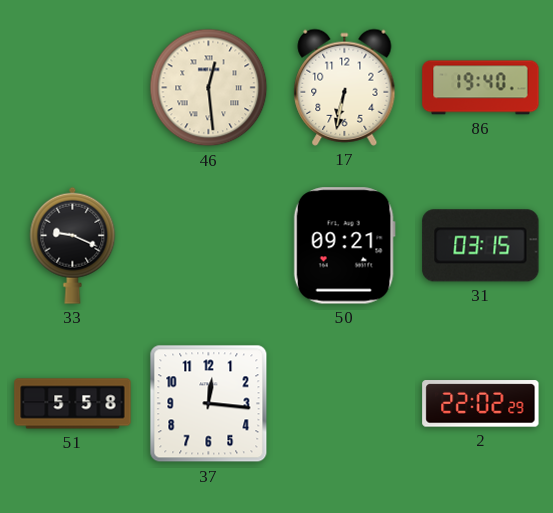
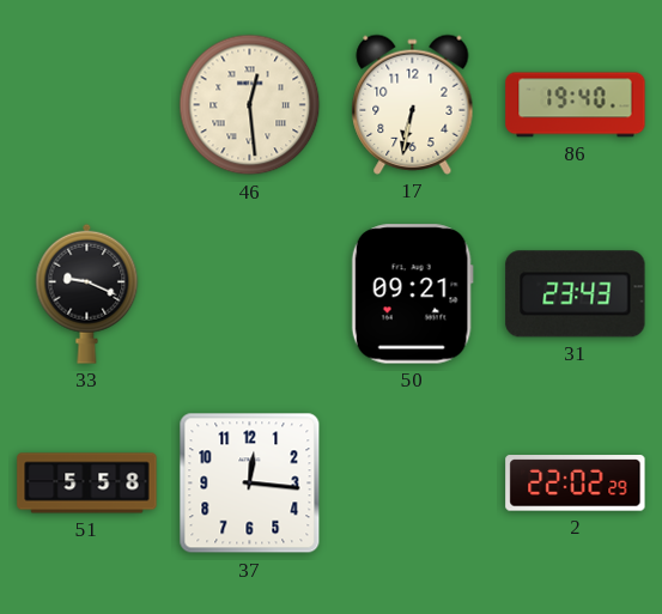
31: 03:15 -> 23:43 (576, 294)
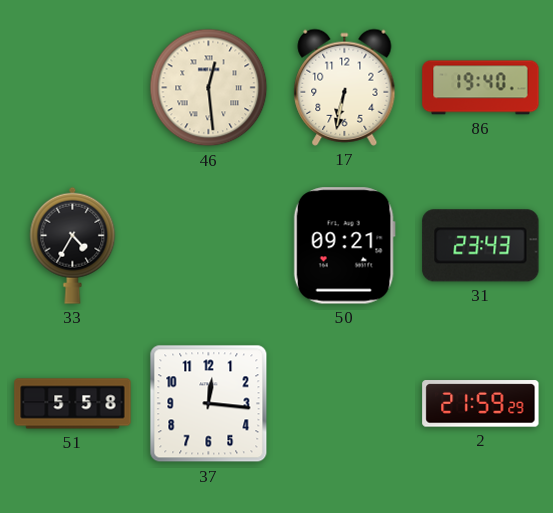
33: 9:19 -> 4:35 (73, 245)
2: 22:02 -> 21:59 (481, 404)
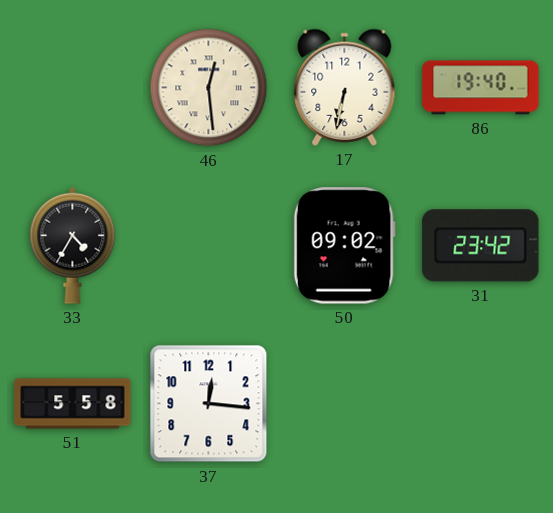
50: 09:21 -> 09:02 (344, 246)
31: 23:43 -> 23:42 (481, 246)
2: 21:59 -> none (481, 404)
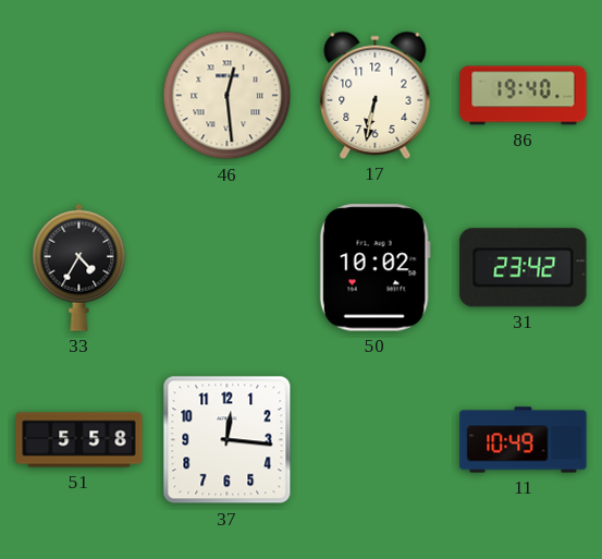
50: 09:02 -> 10:02 (374, 268)
11: none -> 10:49 (524, 440)
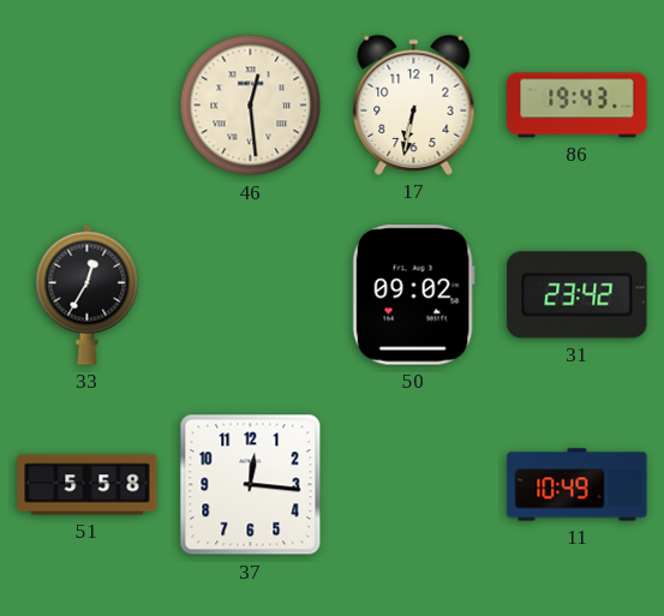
86: 19:40 -> 19:43 (578, 106)
33: 4:35 -> 12:35 (88, 294)
50: 10:02 -> 09:02 (413, 295)
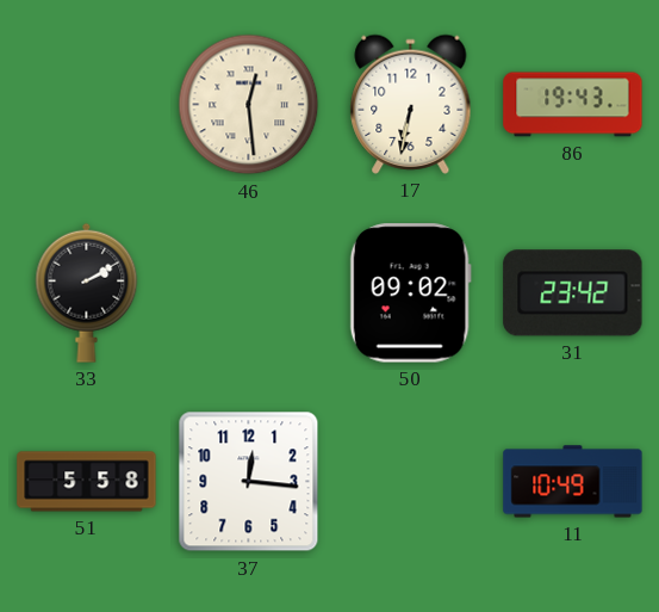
33: 12:35 -> 2:10 (87, 292)
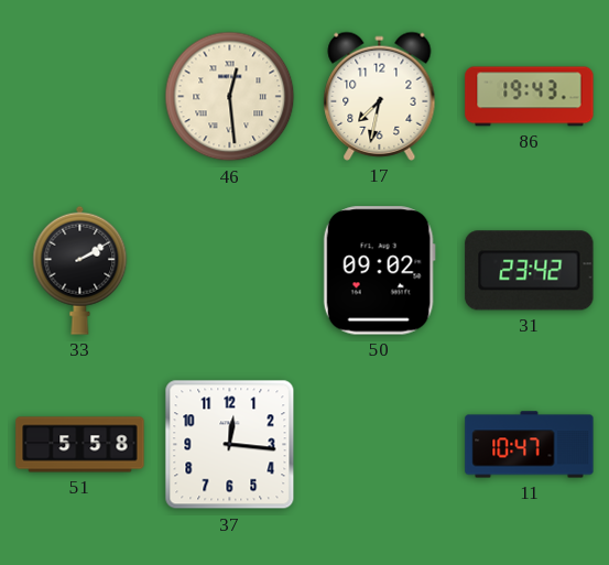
17: 6:32 -> 7:32 (380, 96)
11: 10:49 -> 10:47 (530, 445)
